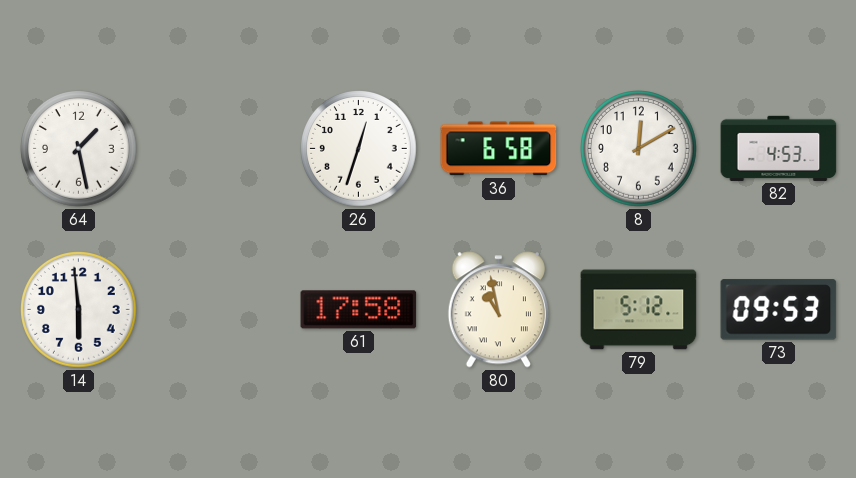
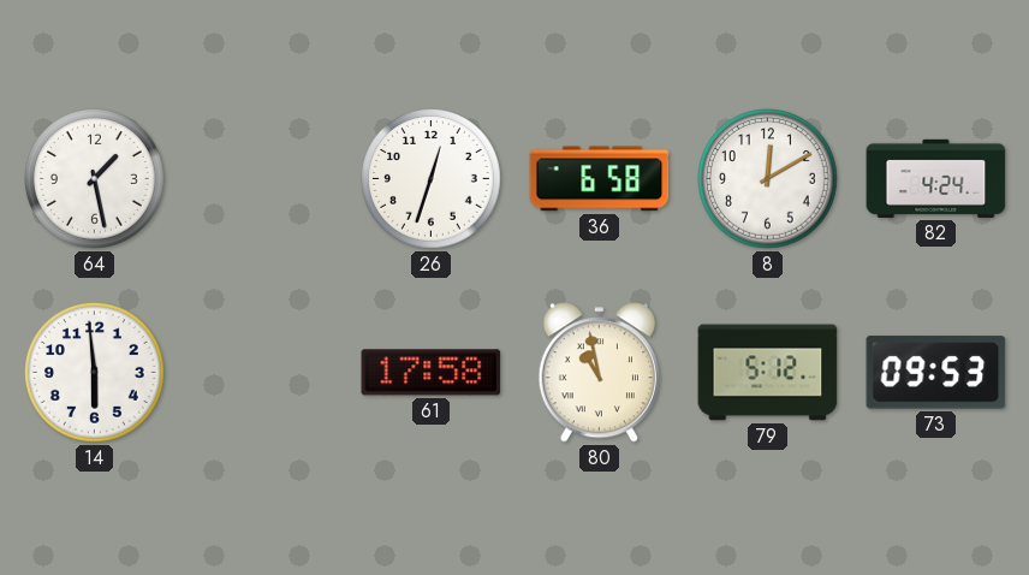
82: 4:53 -> 4:24 (936, 178)
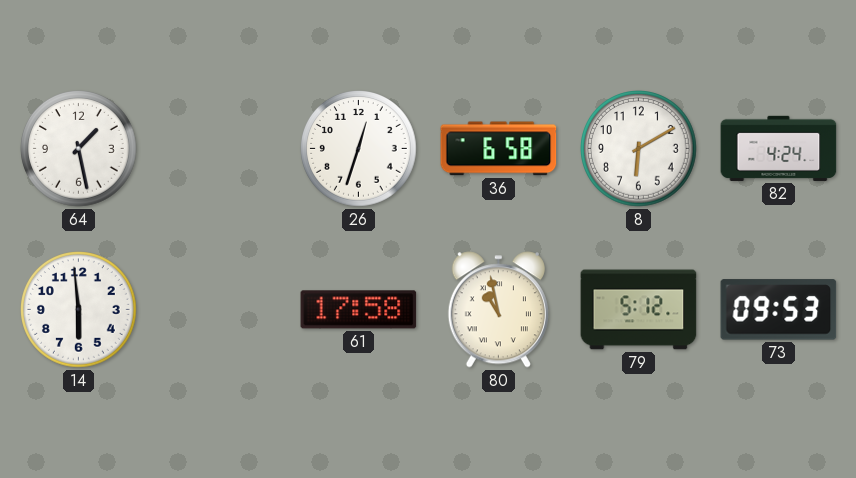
8: 12:10 -> 6:10 (639, 149)
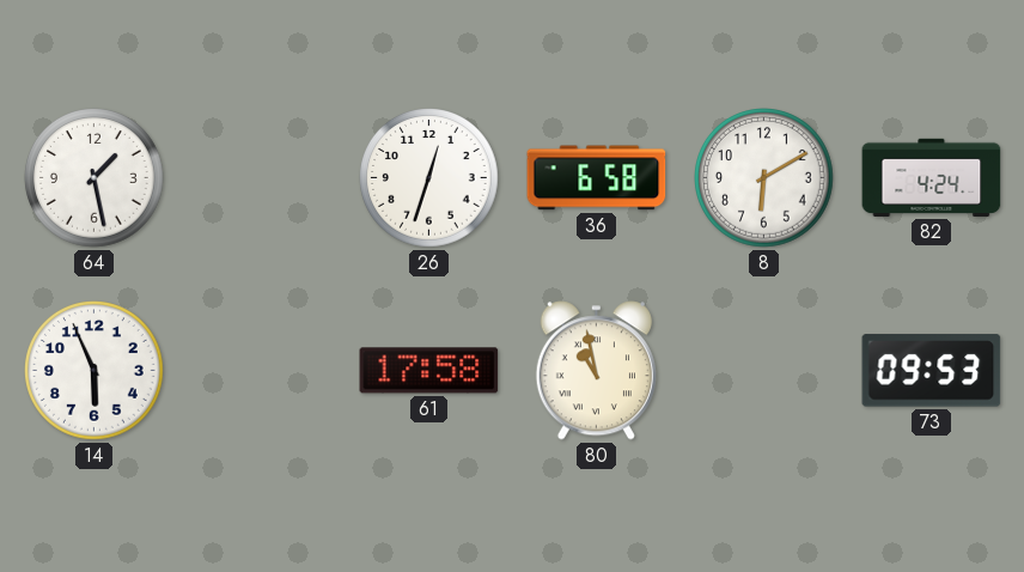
14: 5:59 -> 5:56 (95, 371)
79: 5:12 -> none (639, 310)
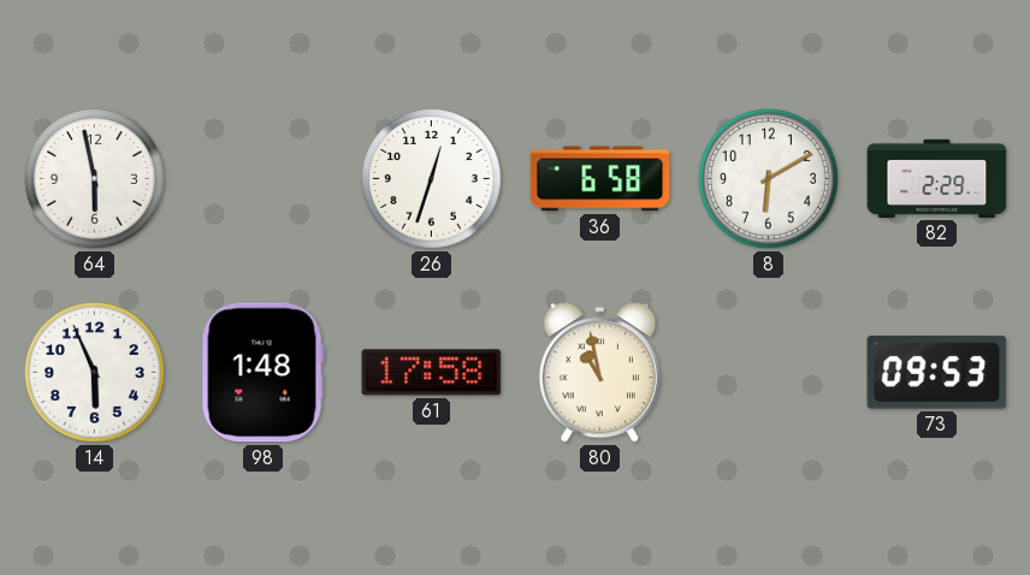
64: 1:28 -> 5:58 (95, 179)
82: 4:24 -> 2:29 (937, 178)
98: none -> 1:48 (262, 373)
